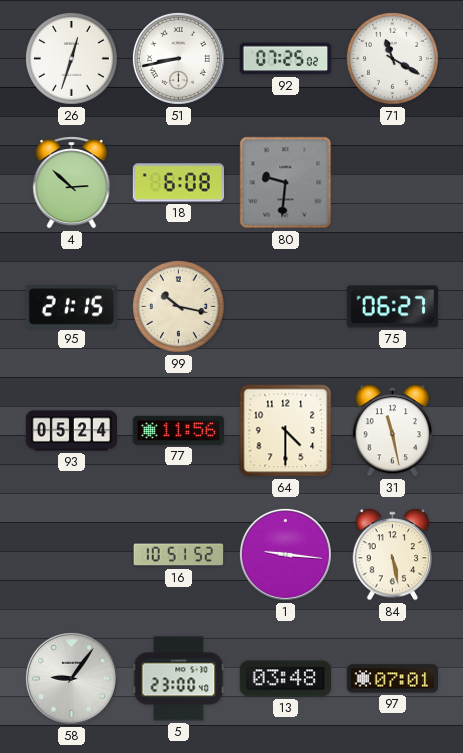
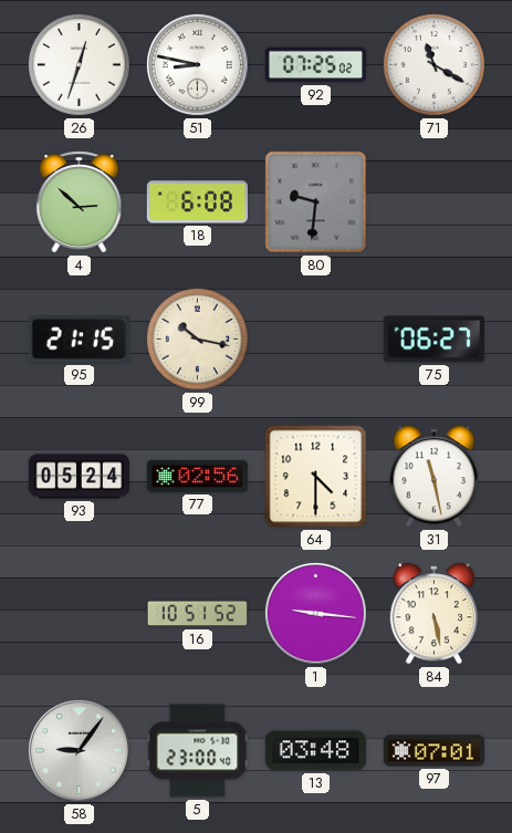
51: 8:43 -> 8:47 (197, 64)
77: 11:56 -> 02:56 (197, 476)
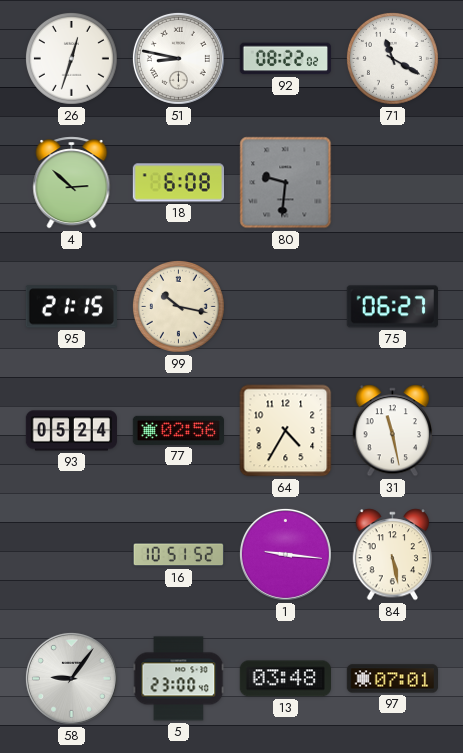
92: 07:25 -> 08:22 (285, 59)
64: 4:30 -> 4:35 (286, 431)
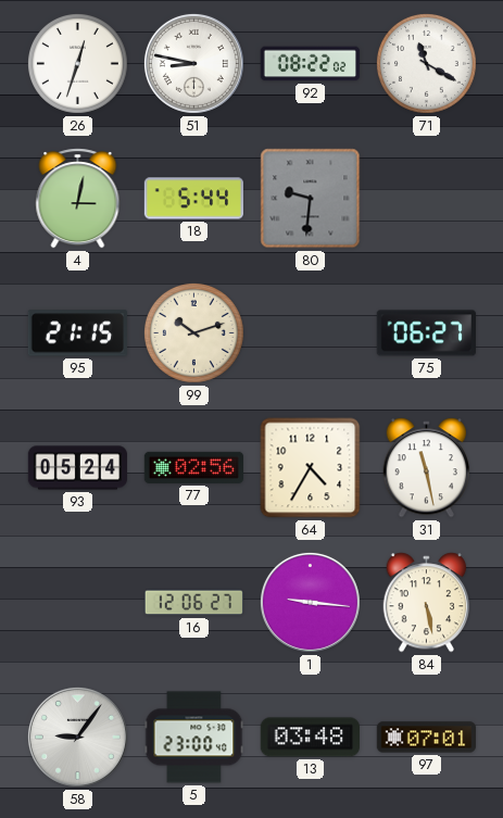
4: 2:52 -> 3:02 (78, 199)
18: 6:08 -> 5:44 (193, 199)
99: 10:17 -> 10:12 (193, 332)
16: 10:51 -> 12:06 (193, 603)
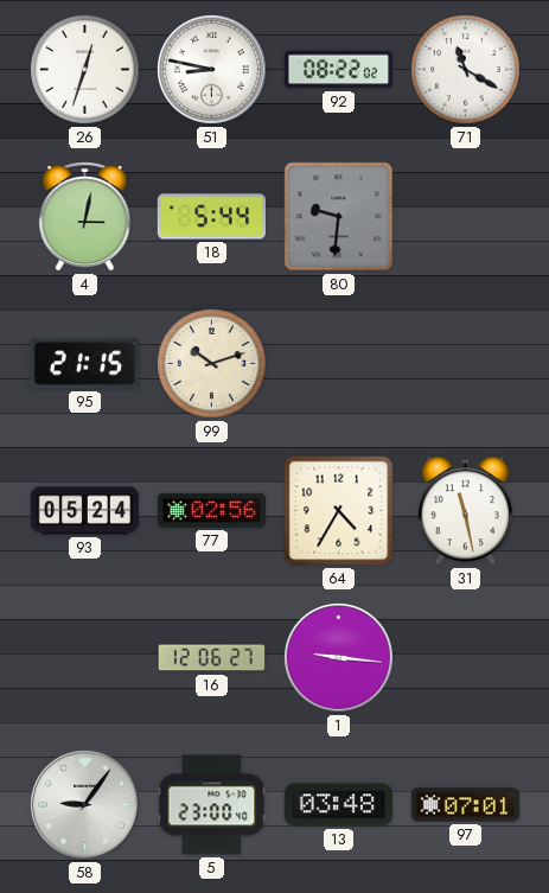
75: 06:27 -> none (426, 334)
84: 5:28 -> none (427, 603)
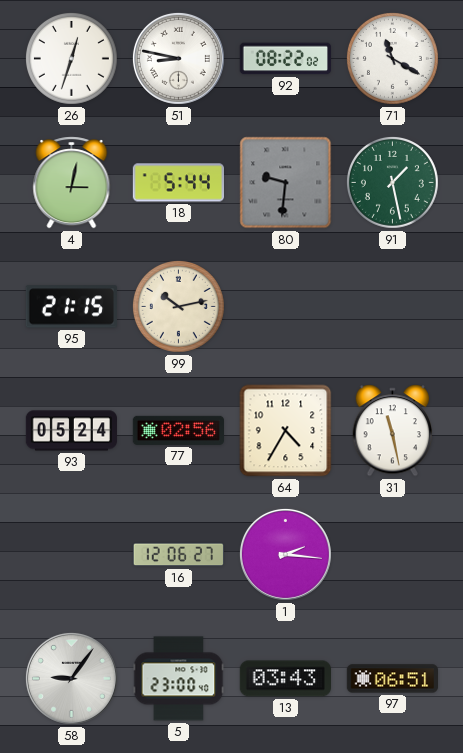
91: none -> 1:28 (392, 182)
99: 10:12 -> 10:13 (178, 306)
1: 9:16 -> 2:16 (285, 554)
13: 03:48 -> 03:43 (285, 679)
97: 07:01 -> 06:51 (392, 679)
